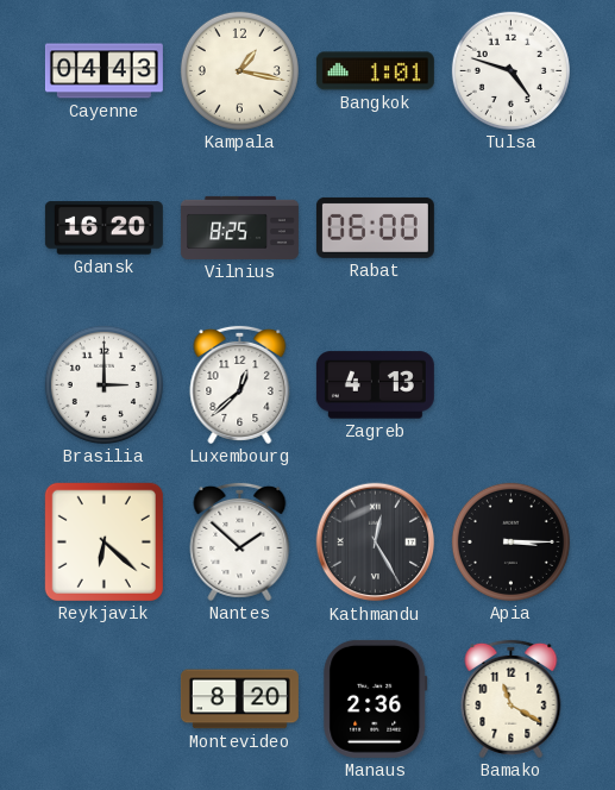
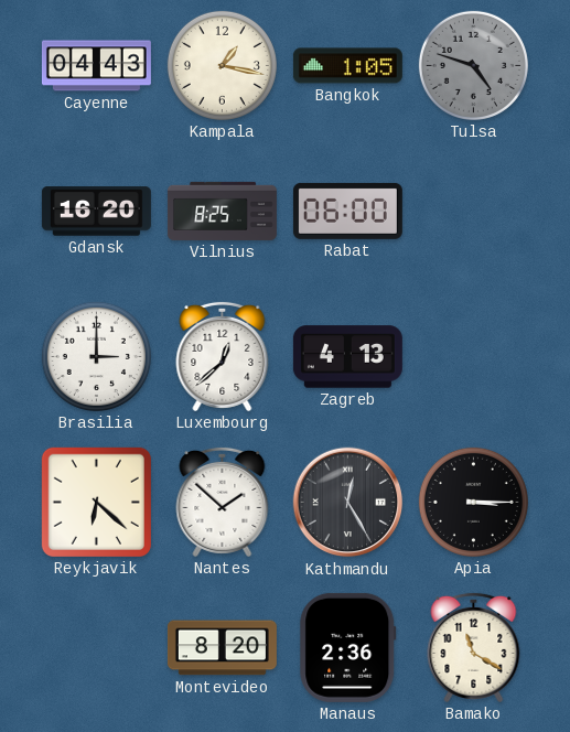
Bangkok: 1:01 -> 1:05 (347, 66)
Tulsa dial: white -> grey (473, 65)
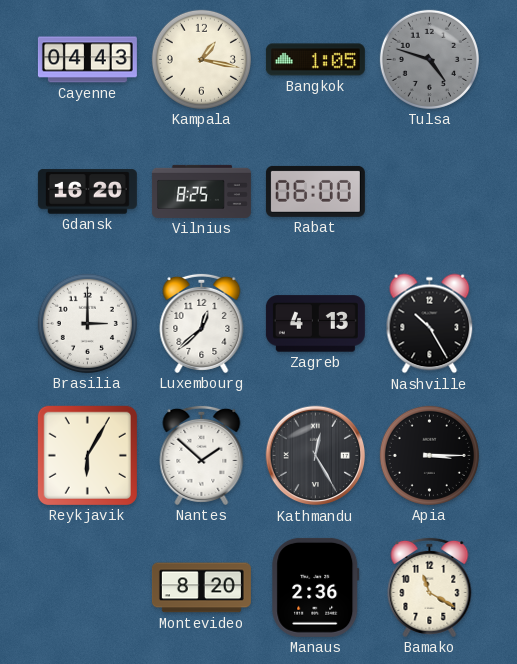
Nashville: none -> 10:25 (430, 324)
Reykjavik: 6:22 -> 6:05 (87, 455)
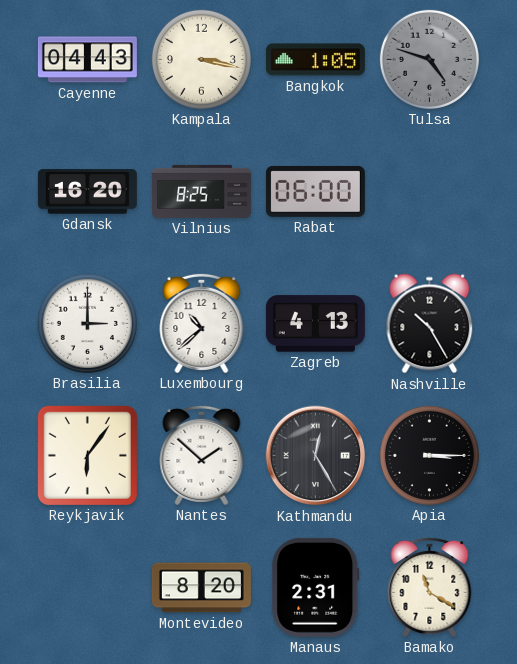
Kampala: 1:17 -> 3:17 (201, 59)
Luxembourg: 12:38 -> 10:38 (202, 323)
Reykjavik: 6:05 -> 6:06 (87, 455)
Manaus: 2:36 -> 2:31 (316, 587)
